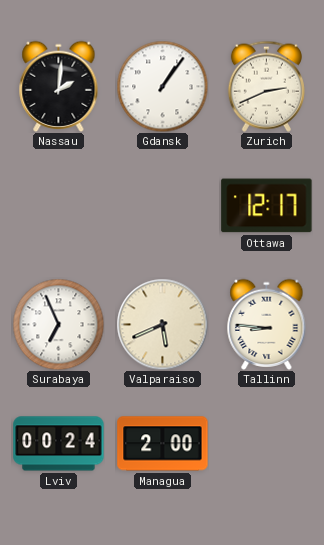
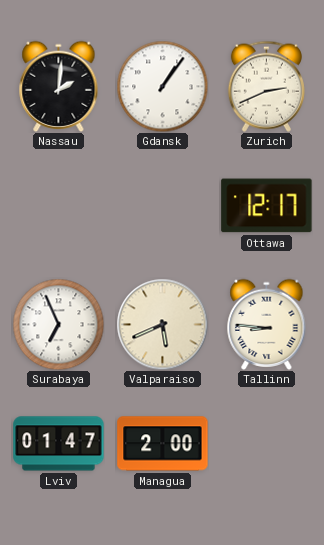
Lviv: 00:24 -> 01:47 (59, 444)
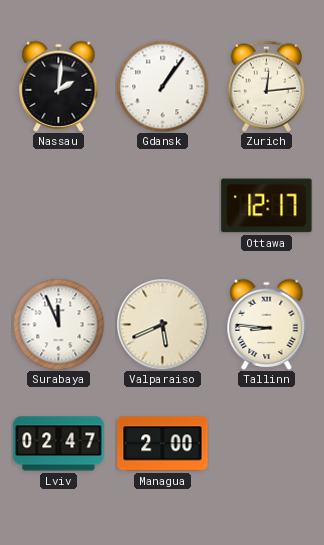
Zurich: 2:41 -> 12:14 (266, 86)
Surabaya: 6:56 -> 11:56 (58, 324)
Lviv: 01:47 -> 02:47 (59, 444)
